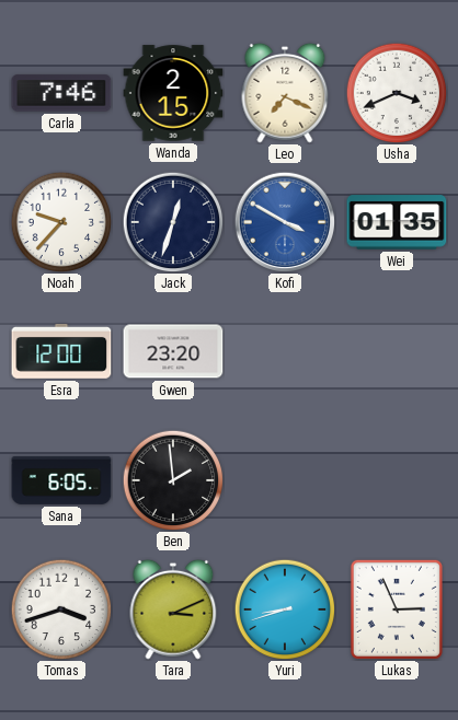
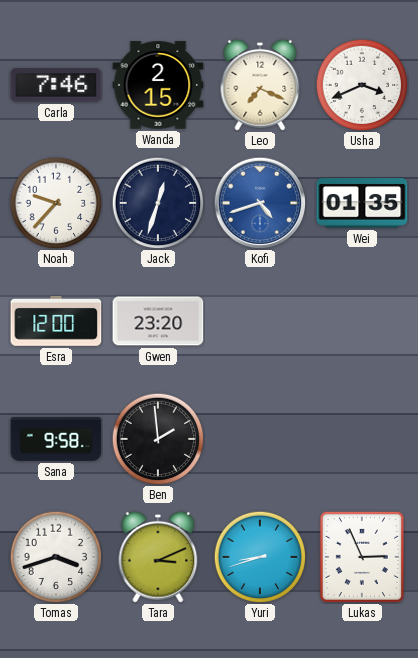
Kofi: 3:50 -> 4:42 (260, 203)
Sana: 6:05 -> 9:58 (56, 439)
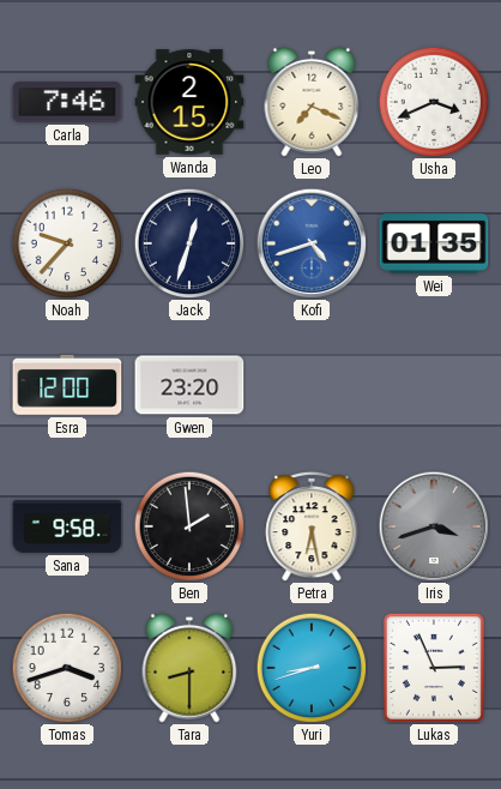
Petra: none -> 6:28 (312, 526)
Iris: none -> 3:42 (434, 526)
Tara: 3:11 -> 8:30 (189, 668)
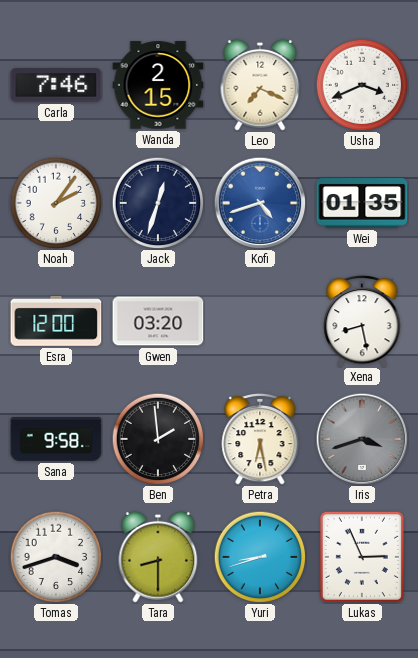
Noah: 9:37 -> 2:06 (56, 203)
Gwen: 23:20 -> 03:20 (158, 321)
Xena: none -> 8:28 (362, 321)
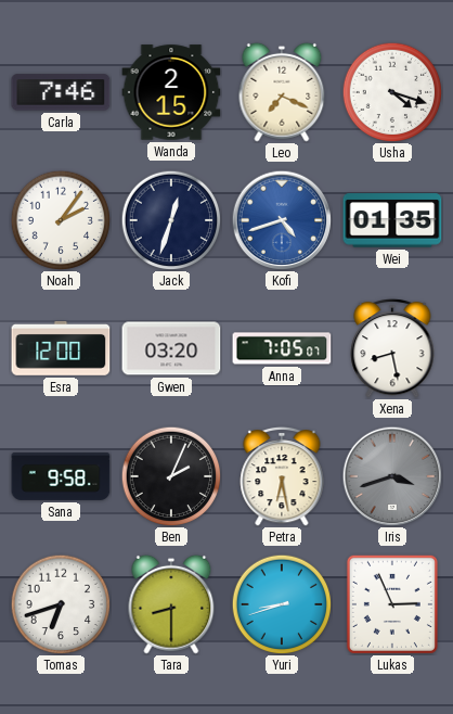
Usha: 3:41 -> 4:18 (392, 92)
Anna: none -> 7:05 (282, 348)
Ben: 1:59 -> 2:04 (171, 476)
Tomas: 3:42 -> 6:42 (61, 604)
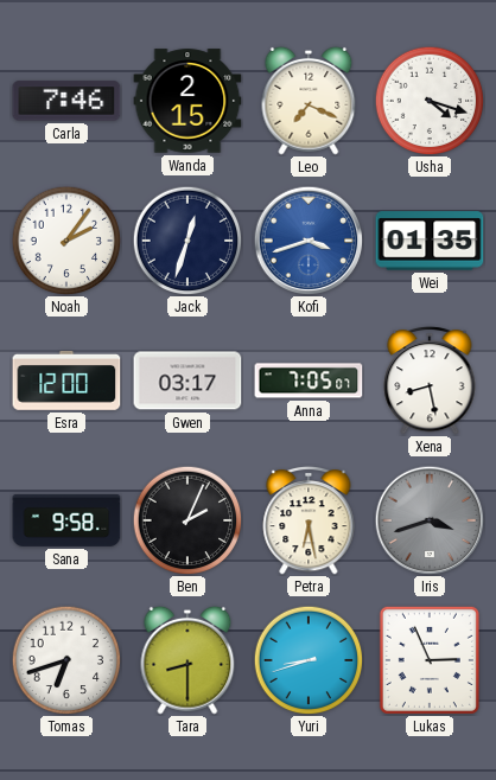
Kofi: 4:42 -> 3:42 (309, 241)
Gwen: 03:20 -> 03:17 (187, 381)
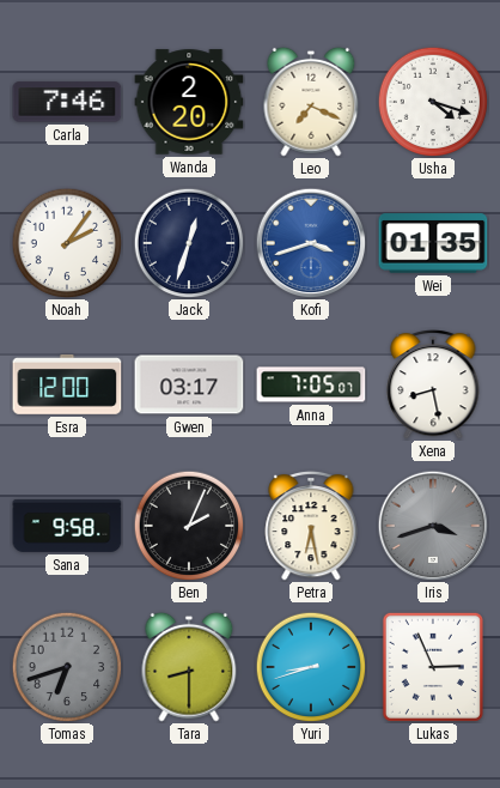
Wanda: 2:15 -> 2:20 (189, 102)
Tomas dial: white -> grey (67, 667)
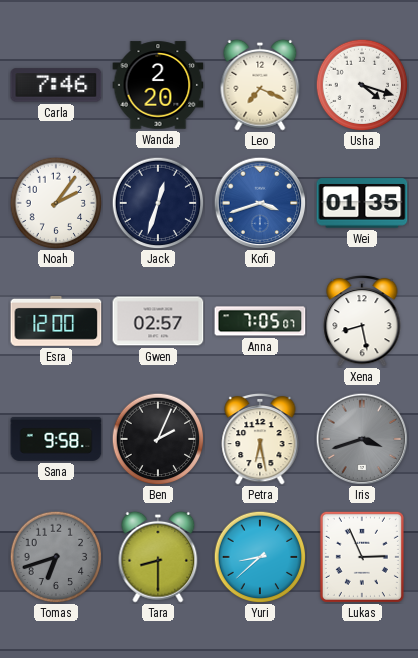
Gwen: 03:17 -> 02:57 (158, 321)
Yuri: 8:42 -> 8:38 (260, 557)
